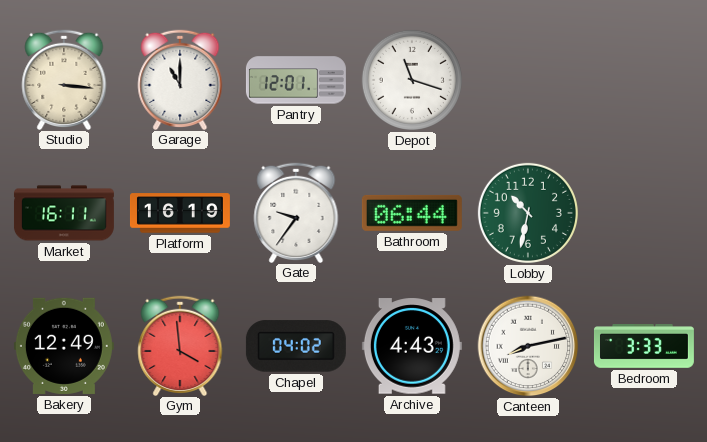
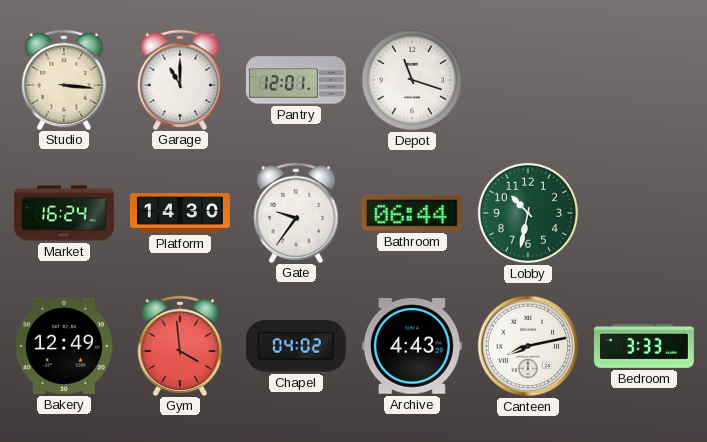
Market: 16:11 -> 16:24 (64, 213)
Platform: 16:19 -> 14:30 (180, 213)
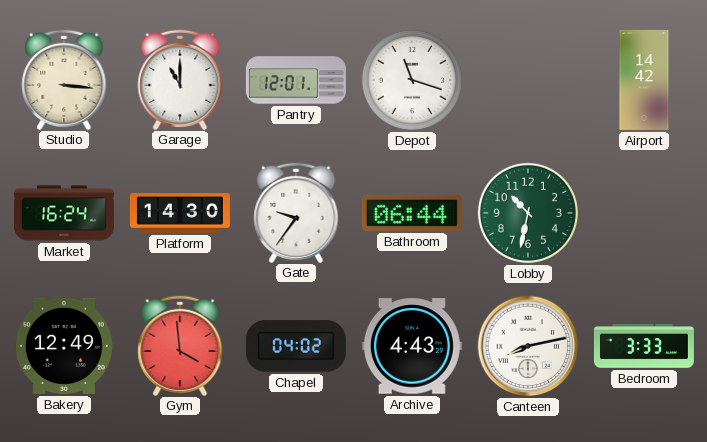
Airport: none -> 14:42 (644, 80)
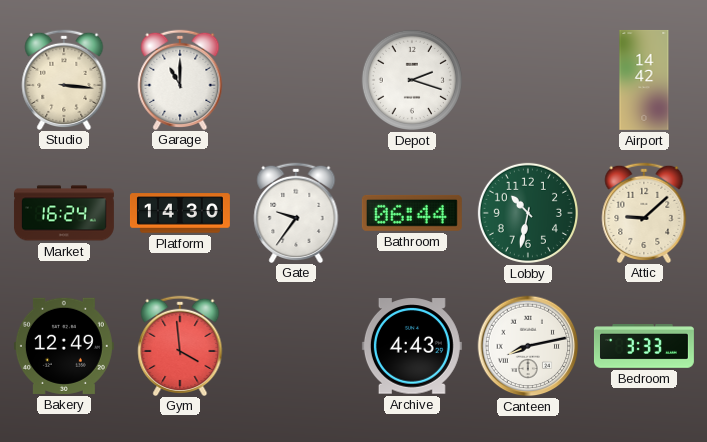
Pantry: 12:01 -> none (296, 80)
Depot: 11:18 -> 2:18 (412, 80)
Attic: none -> 9:08 (644, 212)
Chapel: 04:02 -> none (296, 346)
